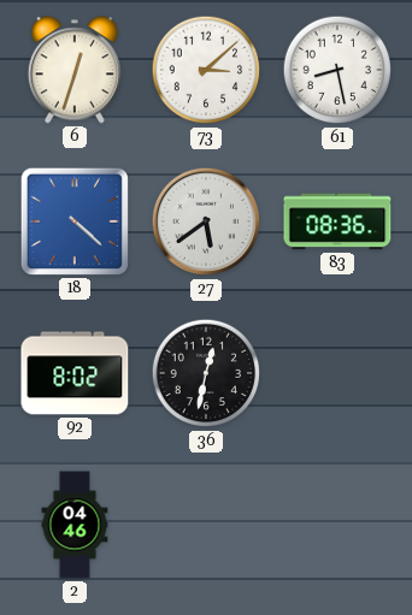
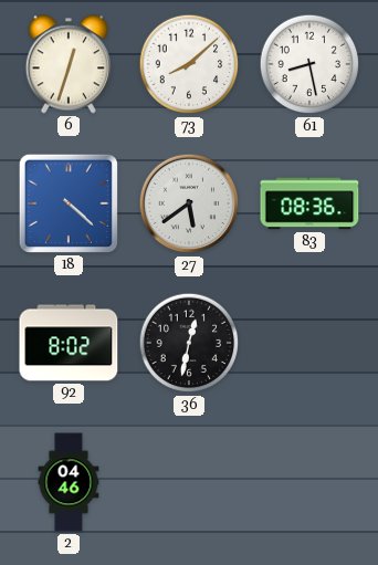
73: 3:08 -> 8:08 (189, 64)
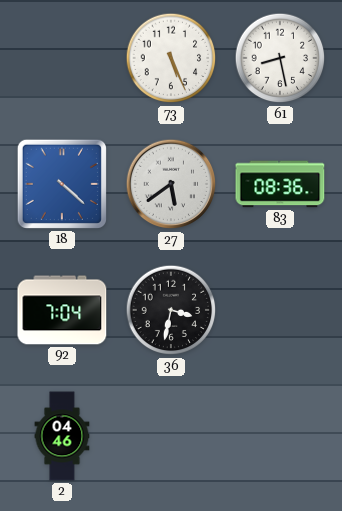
6: 12:33 -> none (69, 64)
73: 8:08 -> 5:26 (171, 58)
92: 8:02 -> 7:04 (62, 310)
36: 12:32 -> 3:32 (171, 310)
